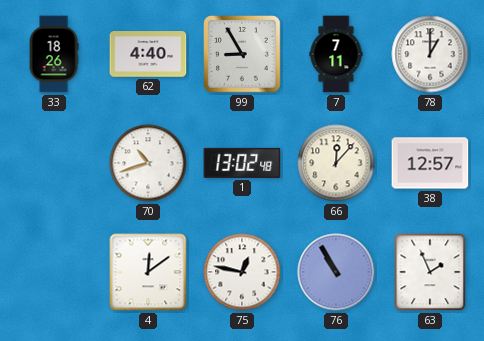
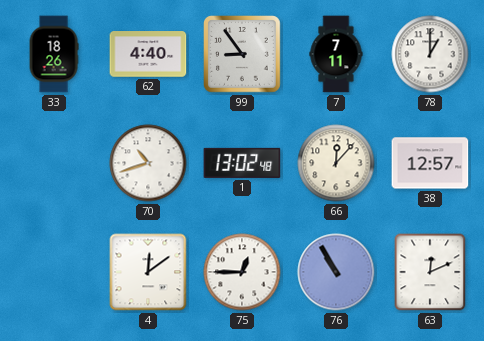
99: 8:55 -> 8:54 (243, 55)
75: 12:47 -> 12:45 (242, 272)
63: 1:56 -> 12:11 (430, 272)
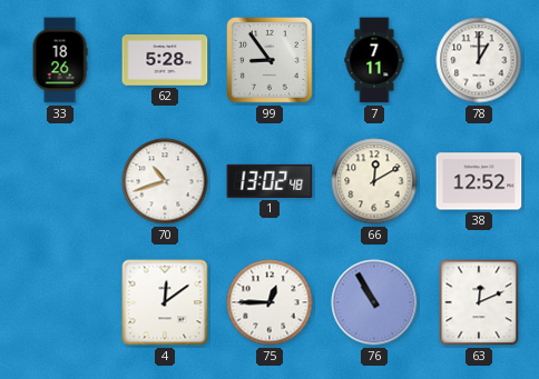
62: 4:40 -> 5:28 (165, 60)
66: 12:07 -> 12:10 (374, 181)
38: 12:57 -> 12:52 (479, 181)
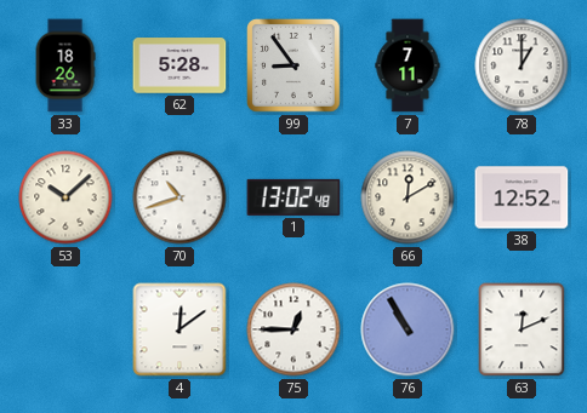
53: none -> 10:08 (65, 197)
